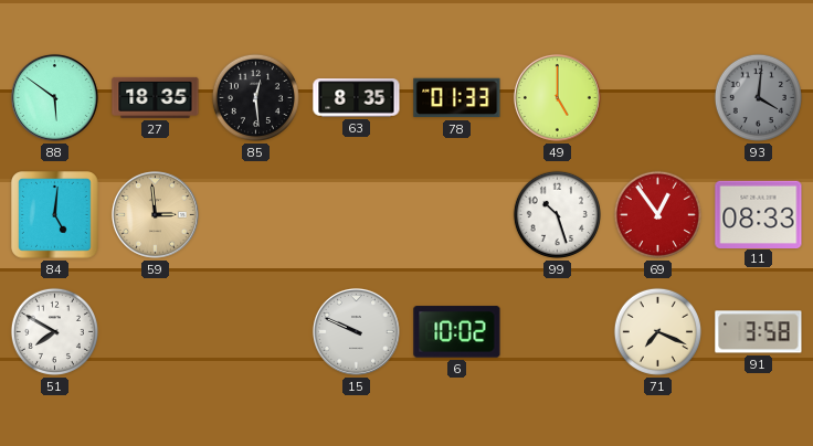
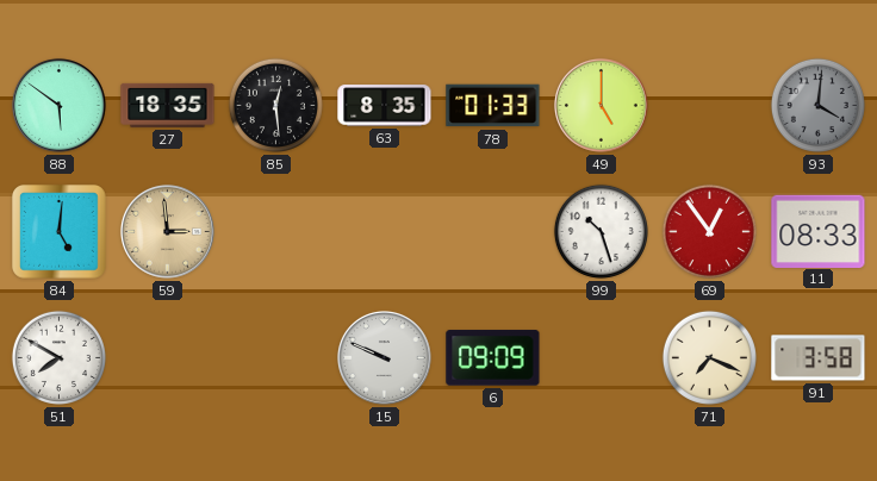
6: 10:02 -> 09:09 (493, 358)
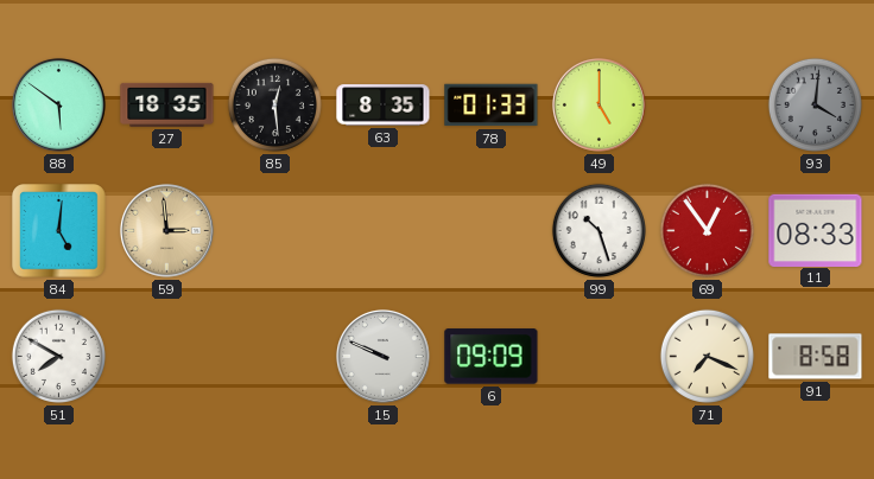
91: 3:58 -> 8:58 (816, 357)
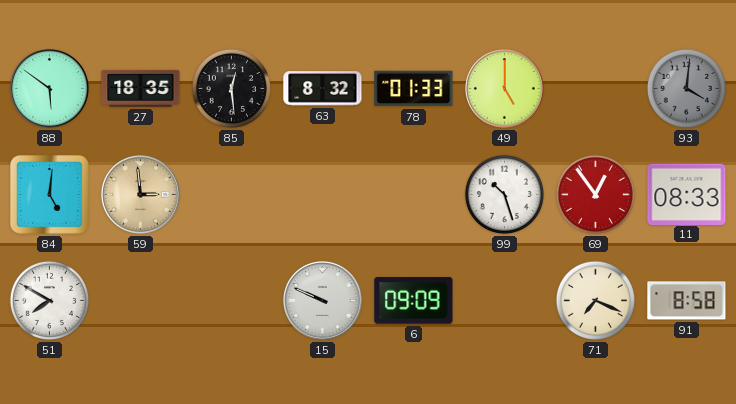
63: 8:35 -> 8:32 (323, 89)
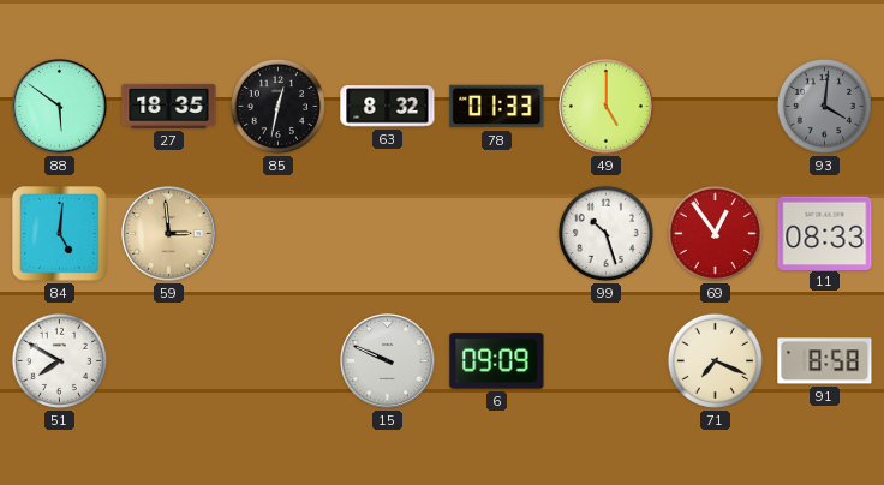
85: 12:29 -> 12:32 (277, 106)
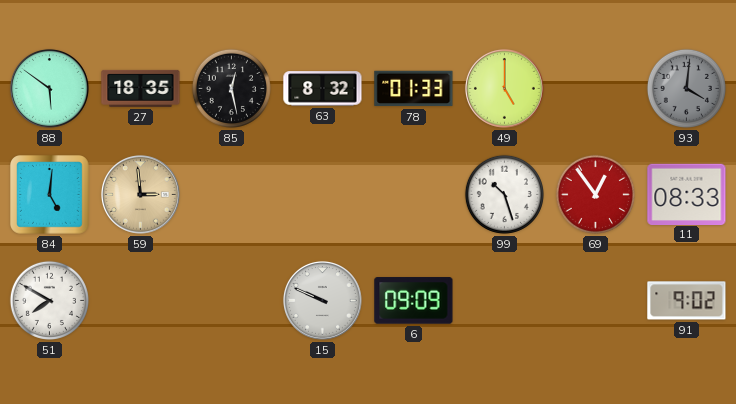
85: 12:32 -> 12:28 (231, 88)
71: 7:19 -> none (715, 360)
91: 8:58 -> 9:02 (687, 301)
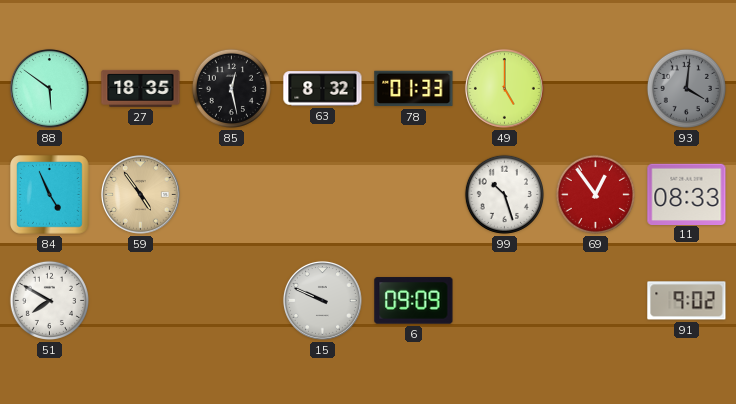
84: 5:01 -> 4:56 (50, 195)
59: 2:59 -> 4:54 (140, 194)
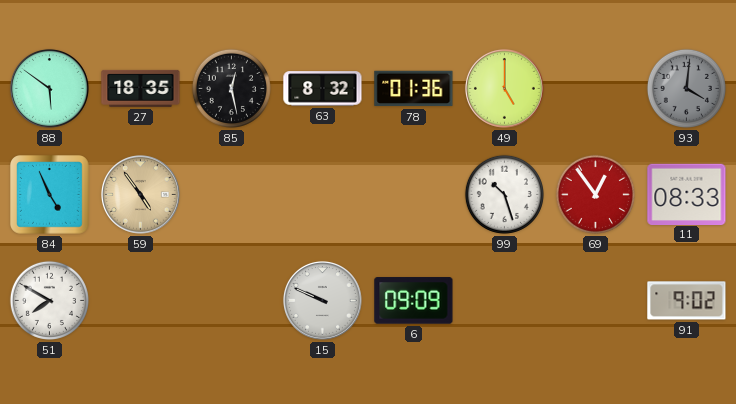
78: 01:33 -> 01:36 (414, 89)
